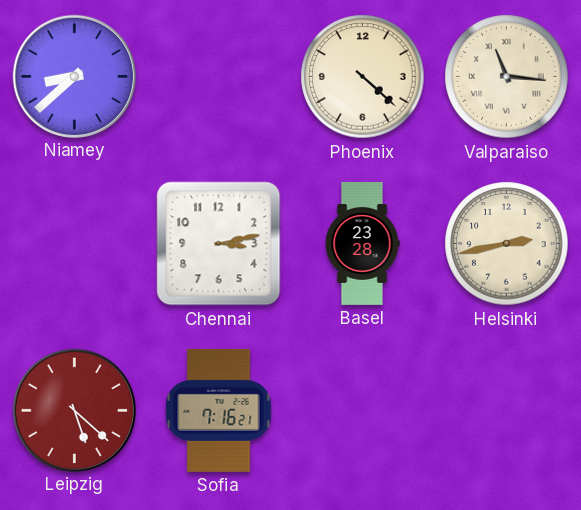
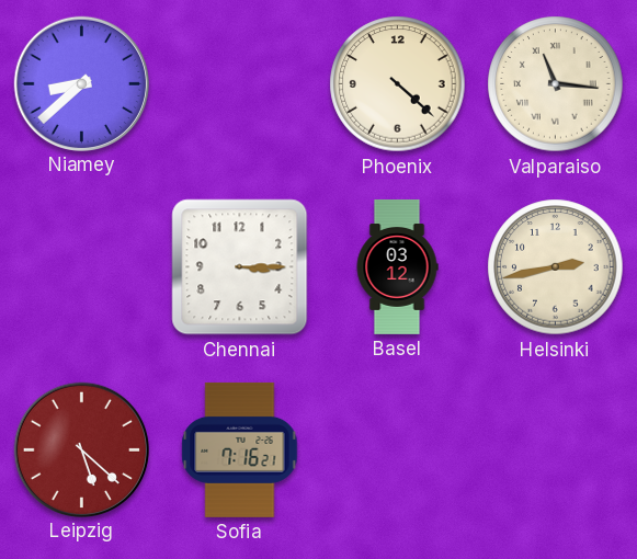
Chennai: 3:13 -> 3:15 (240, 267)
Basel: 23:28 -> 03:12 (397, 266)
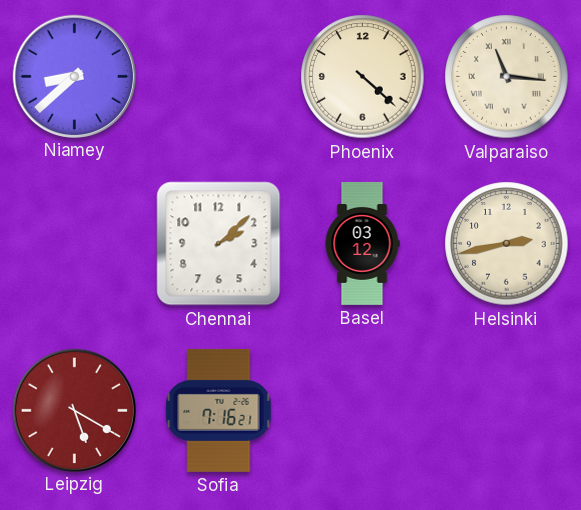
Chennai: 3:15 -> 2:08 (219, 244)
Leipzig: 5:22 -> 5:20 (74, 410)
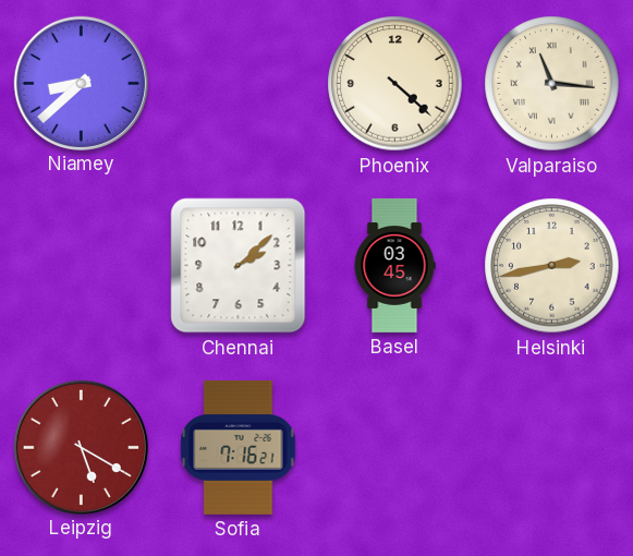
Basel: 03:12 -> 03:45 (394, 265)
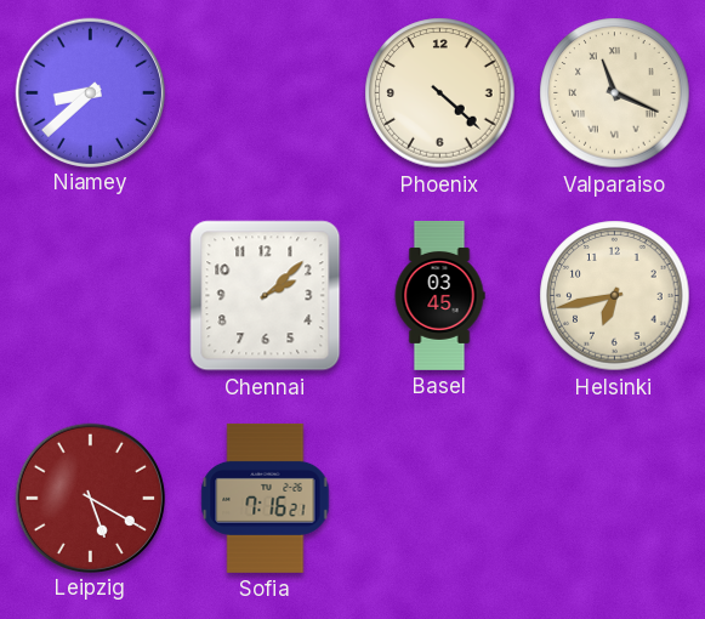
Valparaiso: 11:16 -> 11:19 (615, 93)
Helsinki: 2:43 -> 6:43 (615, 296)
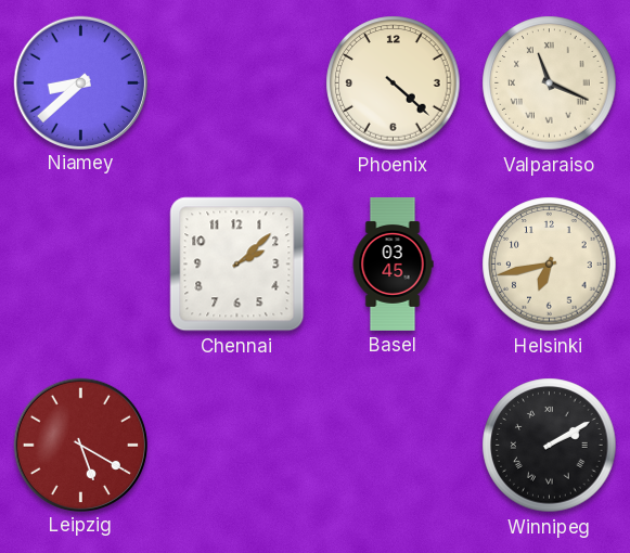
Sofia: 7:16 -> none (266, 498)
Winnipeg: none -> 2:10 (550, 446)
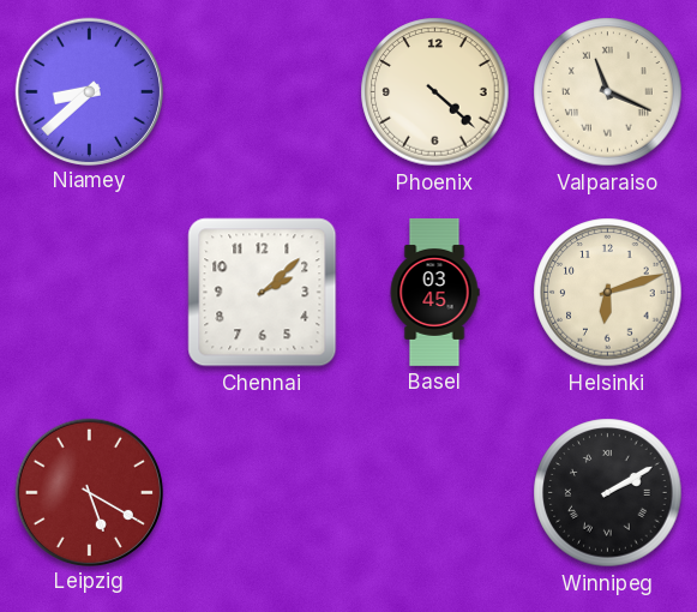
Helsinki: 6:43 -> 6:12 (608, 293)
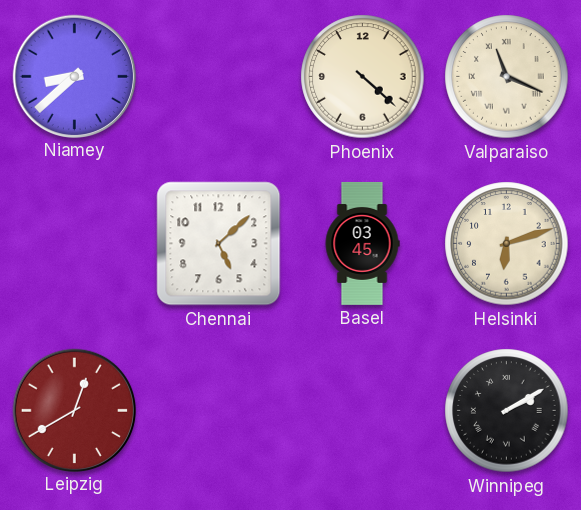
Chennai: 2:08 -> 5:08 (219, 244)
Leipzig: 5:20 -> 12:40 (74, 410)
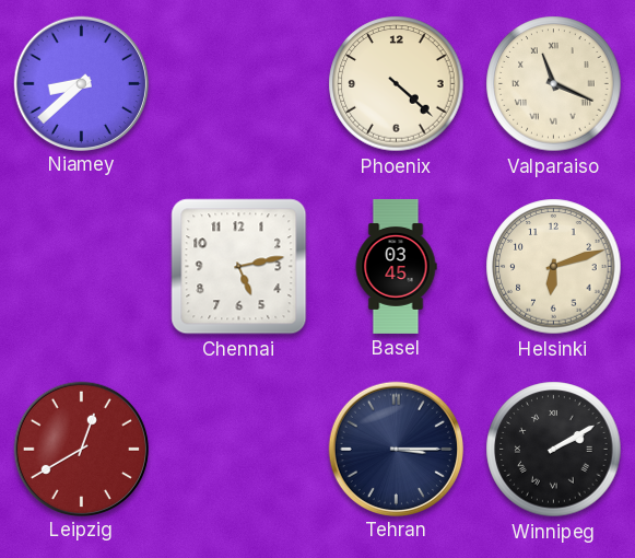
Chennai: 5:08 -> 5:13 (239, 267)
Tehran: none -> 3:15 (396, 449)
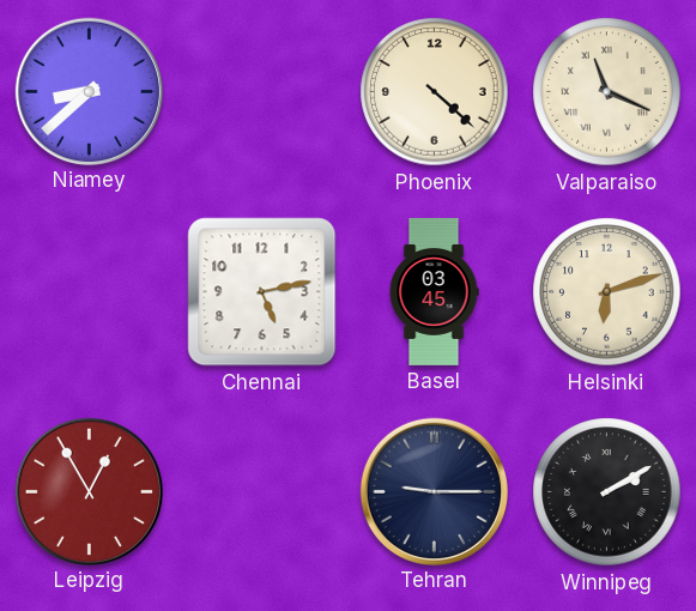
Leipzig: 12:40 -> 12:55 (89, 491)
Tehran: 3:15 -> 9:15 (434, 491)
